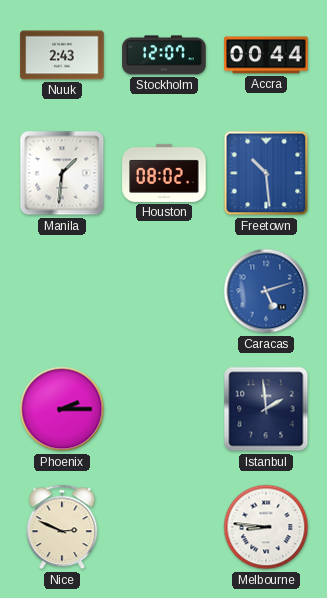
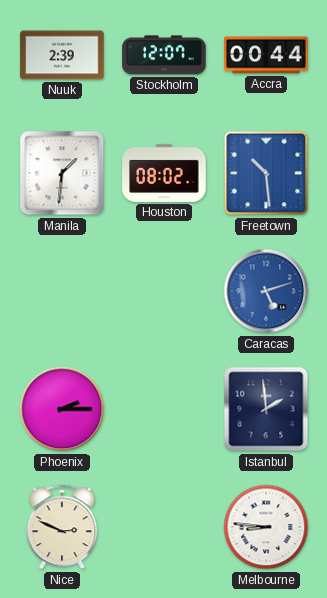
Nuuk: 2:43 -> 2:39 (62, 55)
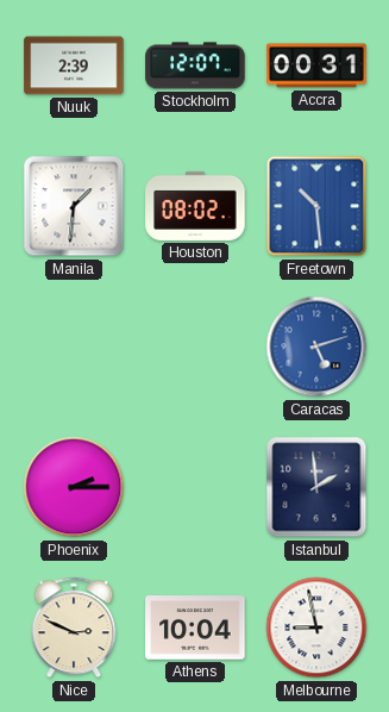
Accra: 00:44 -> 00:31 (316, 65)
Athens: none -> 10:04 (195, 627)
Melbourne: 8:46 -> 8:58 (316, 627)
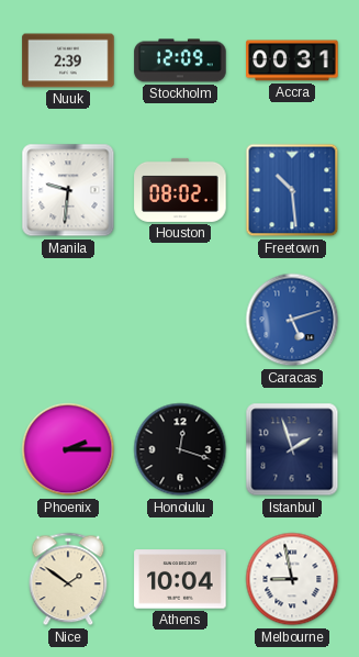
Stockholm: 12:07 -> 12:09 (180, 60)
Manila: 1:31 -> 9:31 (68, 190)
Honolulu: none -> 12:18 (180, 449)
Istanbul: 1:59 -> 1:57 (292, 449)
Nice: 2:49 -> 1:51 (68, 579)
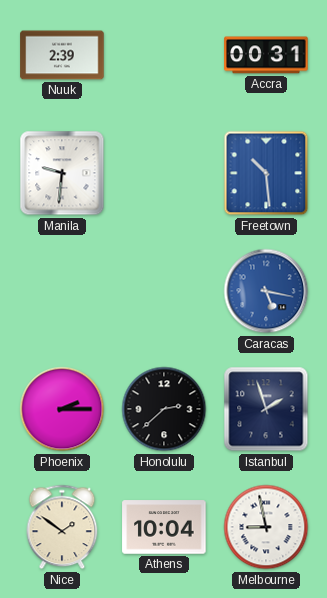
Stockholm: 12:09 -> none (180, 60)
Houston: 08:02 -> none (180, 190)
Caracas: 5:12 -> 5:17 (266, 291)
Honolulu: 12:18 -> 2:38 (164, 409)
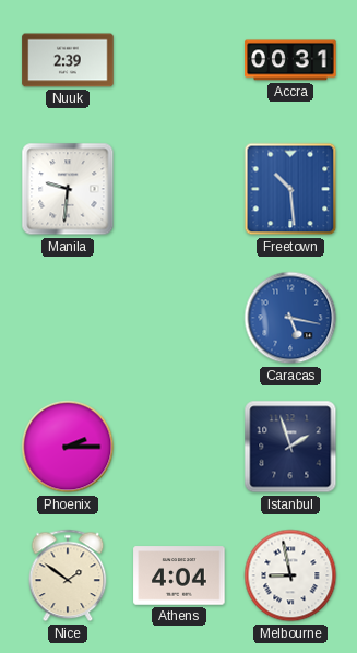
Honolulu: 2:38 -> none (164, 409)
Athens: 10:04 -> 4:04 (179, 575)
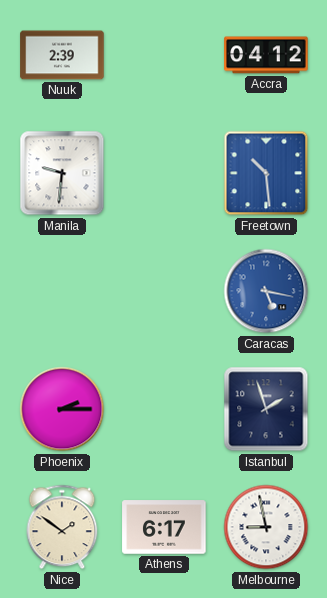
Accra: 00:31 -> 04:12 (266, 55)
Athens: 4:04 -> 6:17 (164, 527)
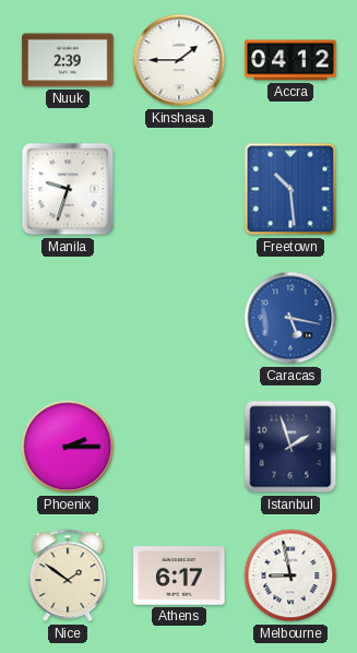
Kinshasa: none -> 1:45 (179, 60)
Manila: 9:31 -> 9:33 (68, 189)
